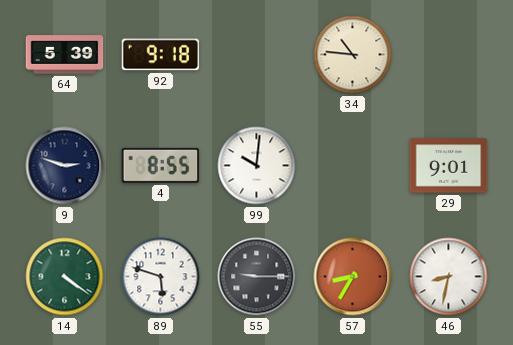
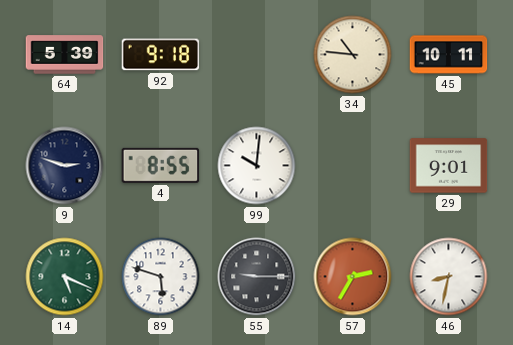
45: none -> 10:11 (449, 55)
14: 4:21 -> 5:19 (65, 277)
57: 8:35 -> 2:35 (353, 277)
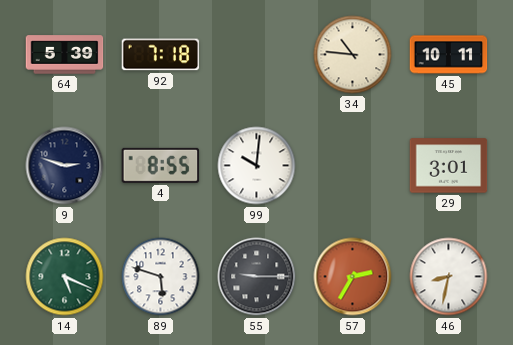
92: 9:18 -> 7:18 (161, 55)
29: 9:01 -> 3:01 (449, 166)
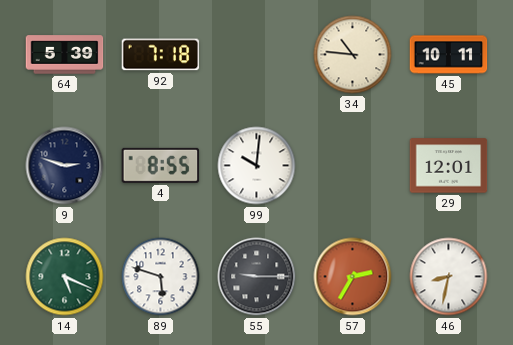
29: 3:01 -> 12:01 (449, 166)
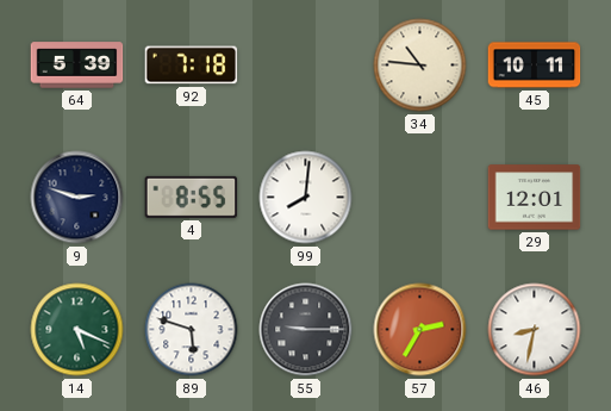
99: 10:01 -> 8:01 (306, 198)
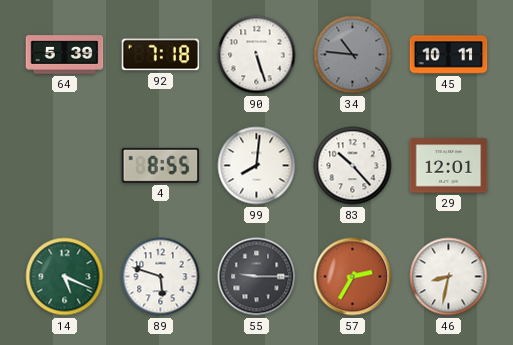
90: none -> 5:27 (257, 55)
34 dial: cream -> grey (353, 55)
9: 2:48 -> none (77, 198)
83: none -> 10:23 (353, 166)
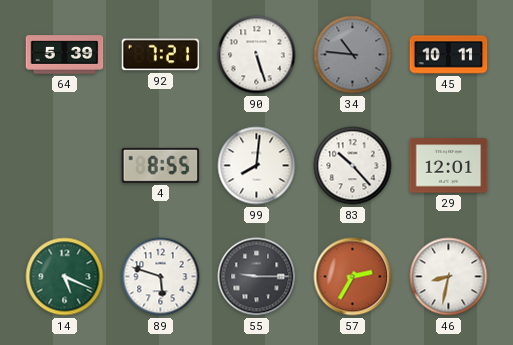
92: 7:18 -> 7:21 (161, 55)
